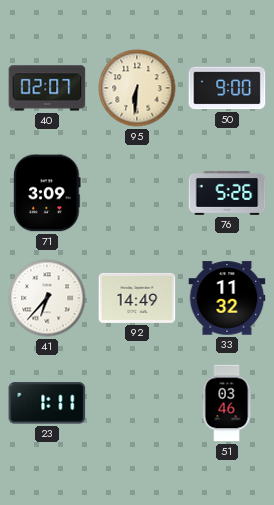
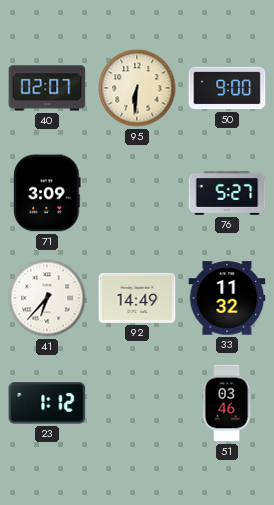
76: 5:26 -> 5:27 (227, 193)
23: 1:11 -> 1:12 (47, 403)
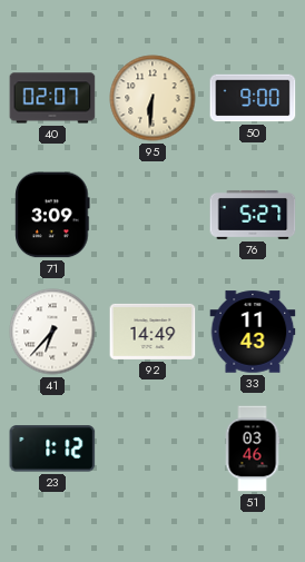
33: 11:32 -> 11:43 (253, 332)
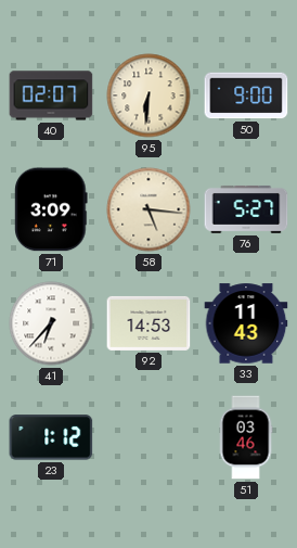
58: none -> 5:16 (148, 209)
92: 14:49 -> 14:53 (148, 323)
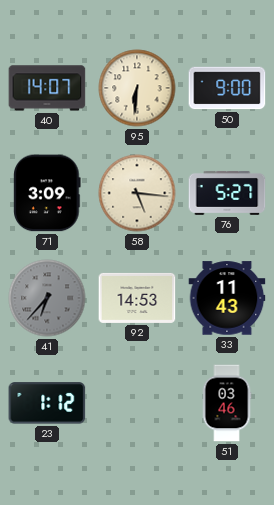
40: 02:07 -> 14:07 (47, 88)
41 dial: white -> grey (47, 298)
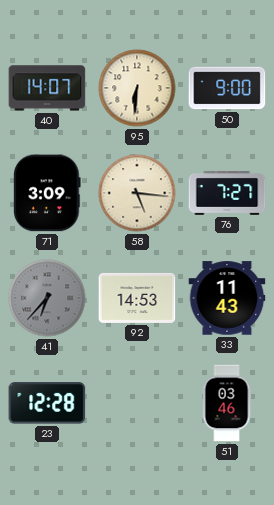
76: 5:27 -> 7:27 (227, 193)
23: 1:12 -> 12:28 (47, 403)
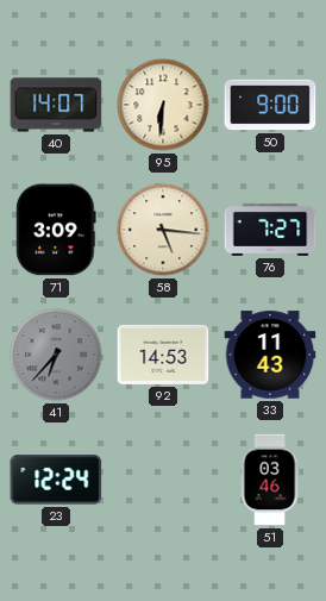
23: 12:28 -> 12:24 (56, 480)
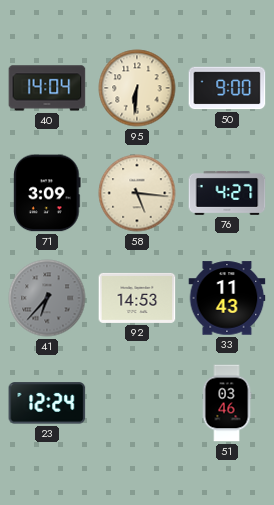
40: 14:07 -> 14:04 (47, 88)
76: 7:27 -> 4:27 (227, 193)
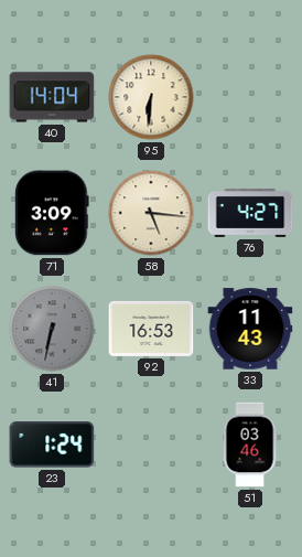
50: 9:00 -> none (227, 88)
41: 6:37 -> 6:32 (52, 329)
92: 14:53 -> 16:53 (151, 329)
23: 12:24 -> 1:24 (52, 444)
